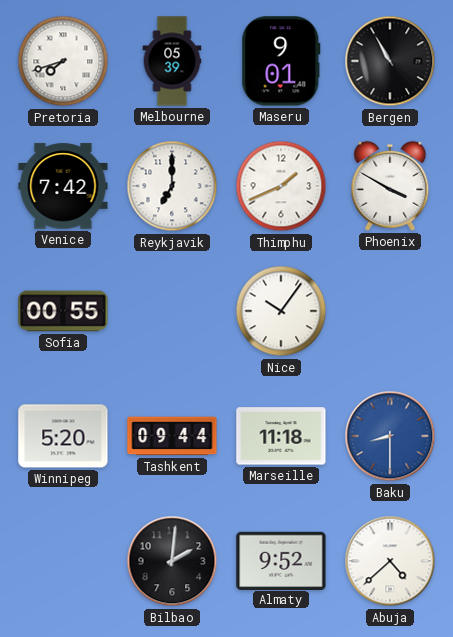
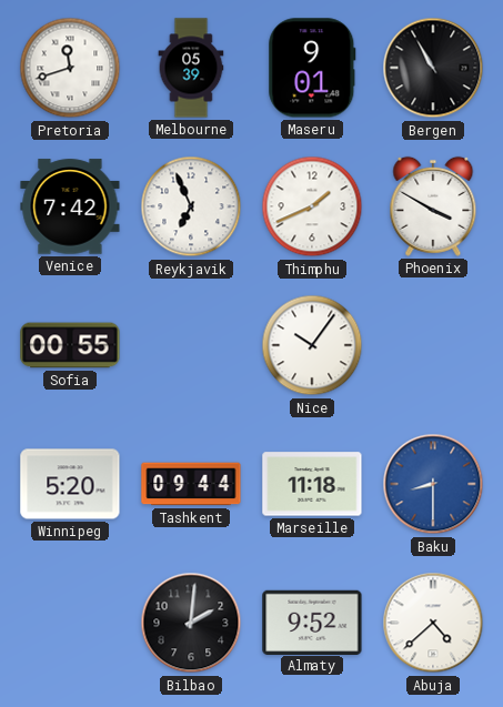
Pretoria: 7:42 -> 11:42 (70, 68)
Reykjavik: 7:00 -> 6:56 (191, 206)
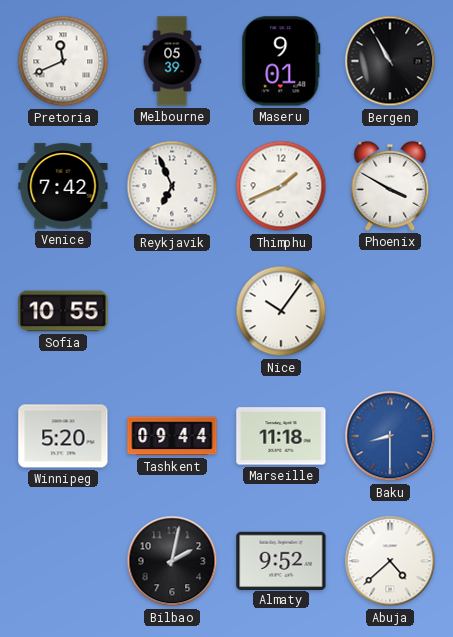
Pretoria: 11:42 -> 11:41 (63, 61)
Sofia: 00:55 -> 10:55 (63, 311)
Bilbao: 2:01 -> 2:02 (172, 561)
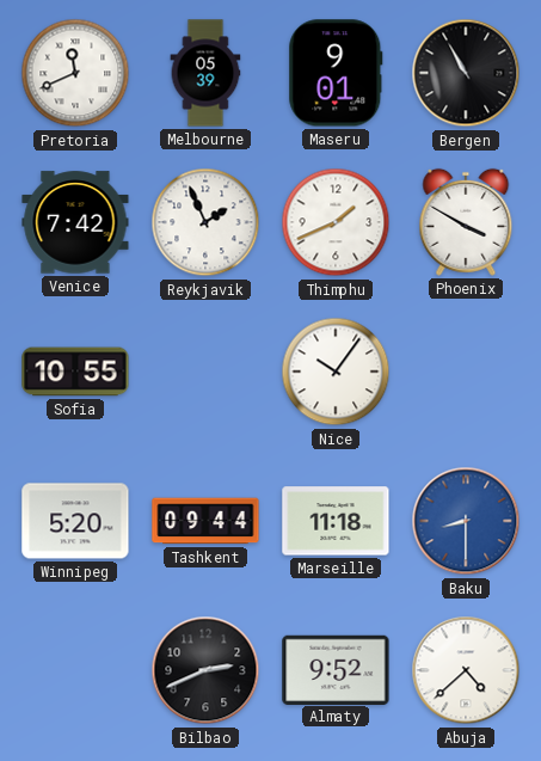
Reykjavik: 6:56 -> 1:56 (205, 222)
Bilbao: 2:02 -> 2:41 (205, 670)
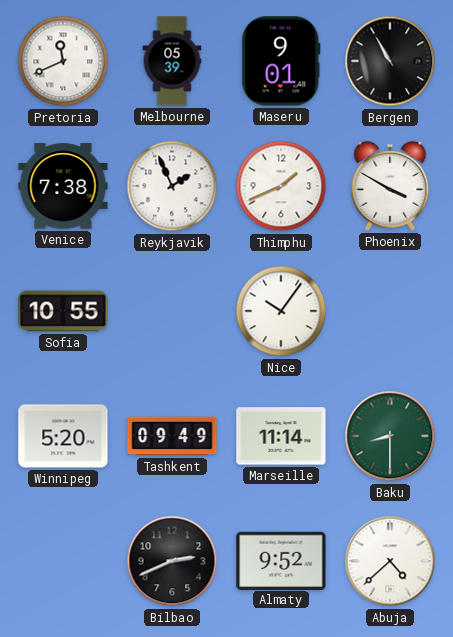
Venice: 7:42 -> 7:38 (63, 186)
Tashkent: 09:44 -> 09:49 (172, 436)
Marseille: 11:18 -> 11:14 (281, 436)
Baku dial: blue -> green (390, 436)
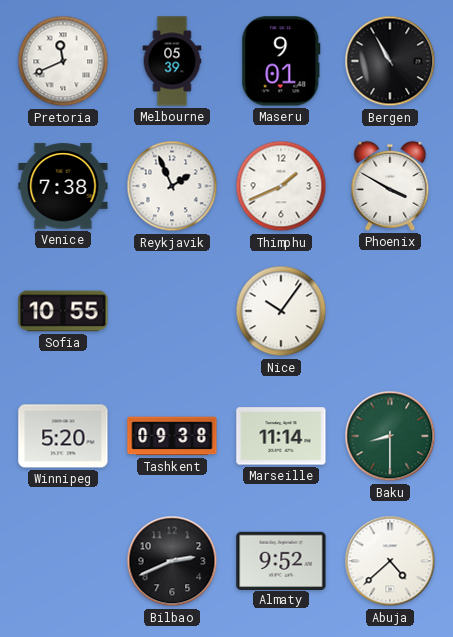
Tashkent: 09:49 -> 09:38 (172, 436)
